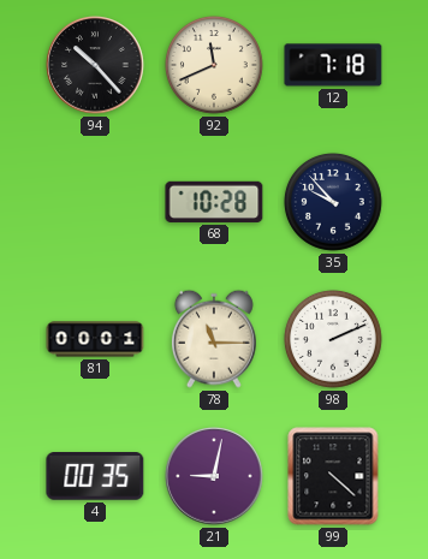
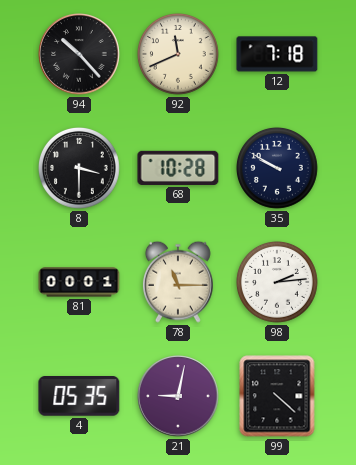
8: none -> 3:30 (79, 168)
35: 9:53 -> 9:50 (277, 168)
98: 2:11 -> 2:14 (277, 282)
4: 00:35 -> 05:35 (79, 397)
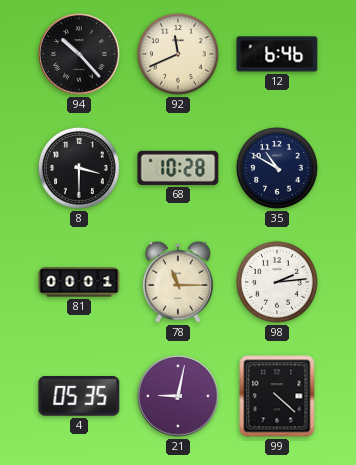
12: 7:18 -> 6:46 (277, 54)
35: 9:50 -> 10:50 (277, 168)
